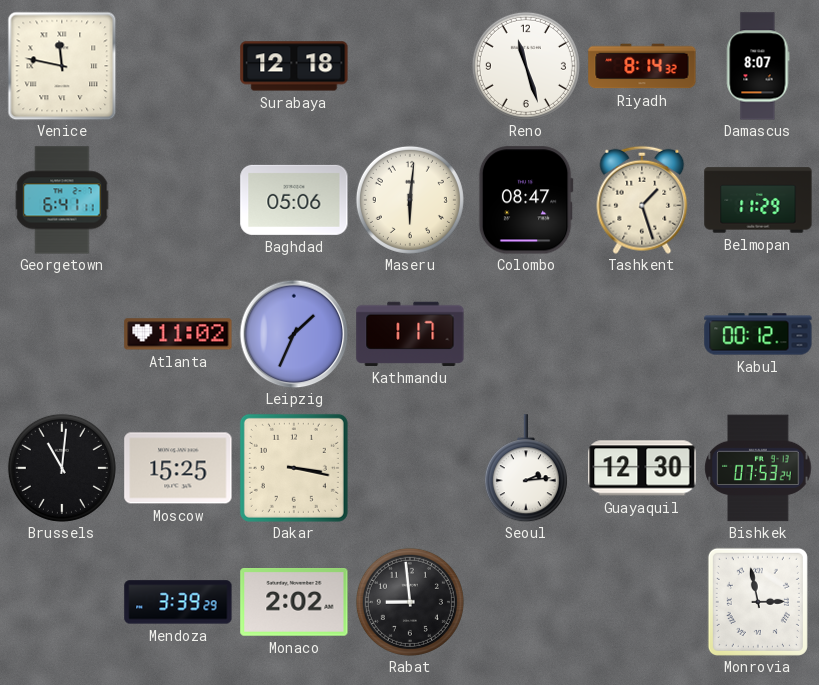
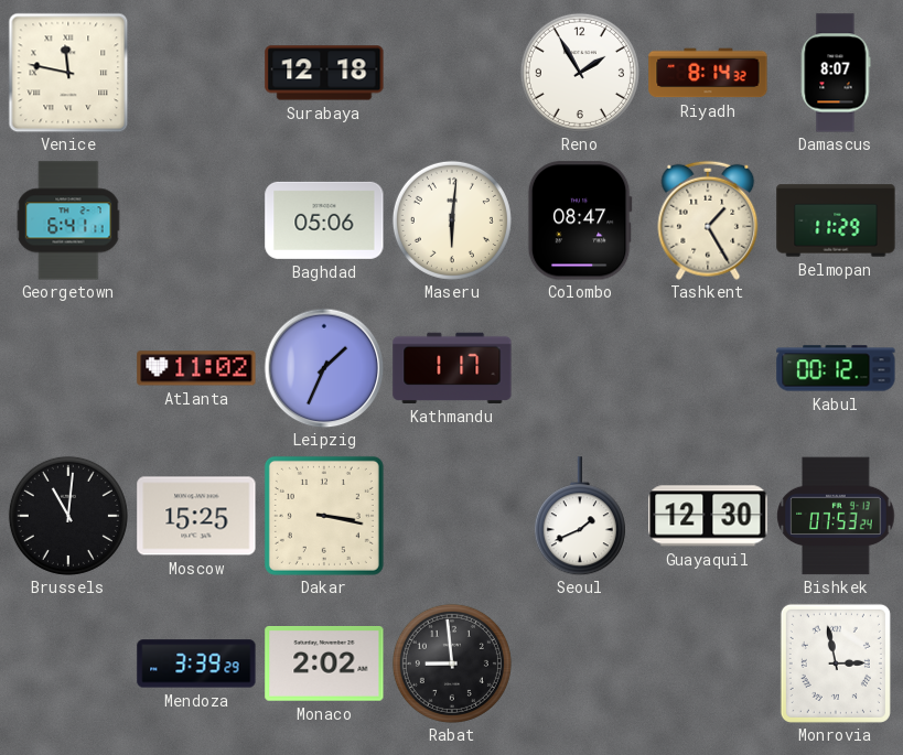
Reno: 11:27 -> 1:55 (580, 73)
Tashkent: 1:27 -> 1:25 (708, 220)
Seoul: 2:14 -> 1:41 (580, 516)
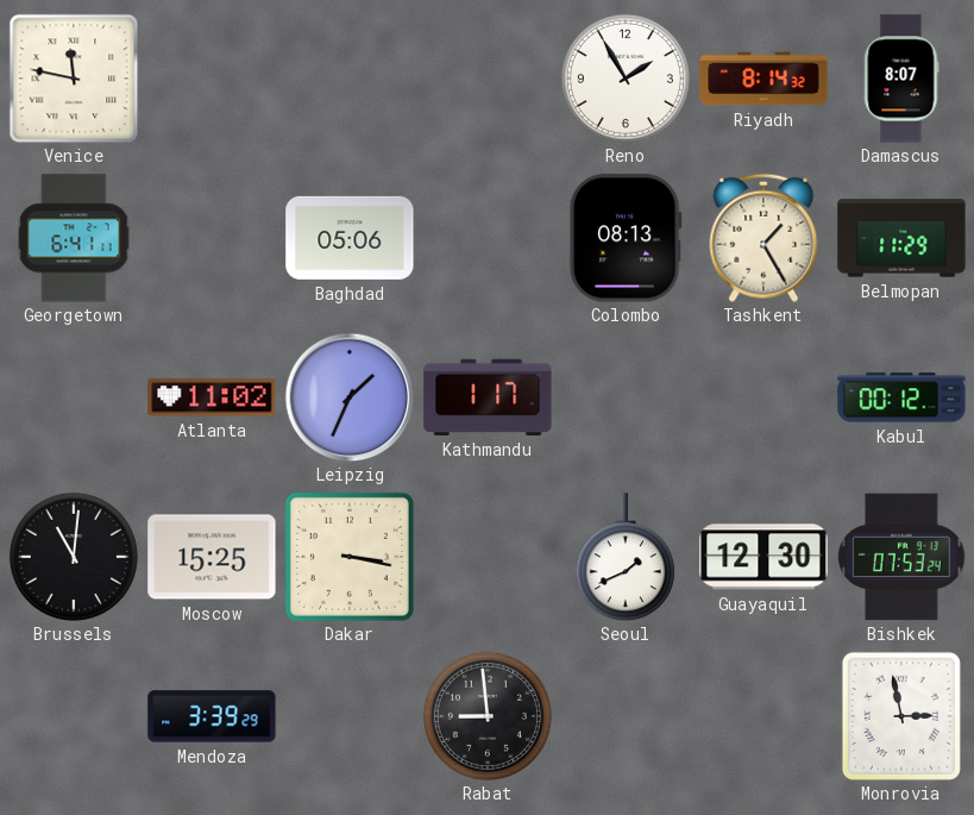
Surabaya: 12:18 -> none (324, 73)
Maseru: 6:01 -> none (452, 220)
Colombo: 08:47 -> 08:13 (626, 238)
Monaco: 2:02 -> none (324, 665)
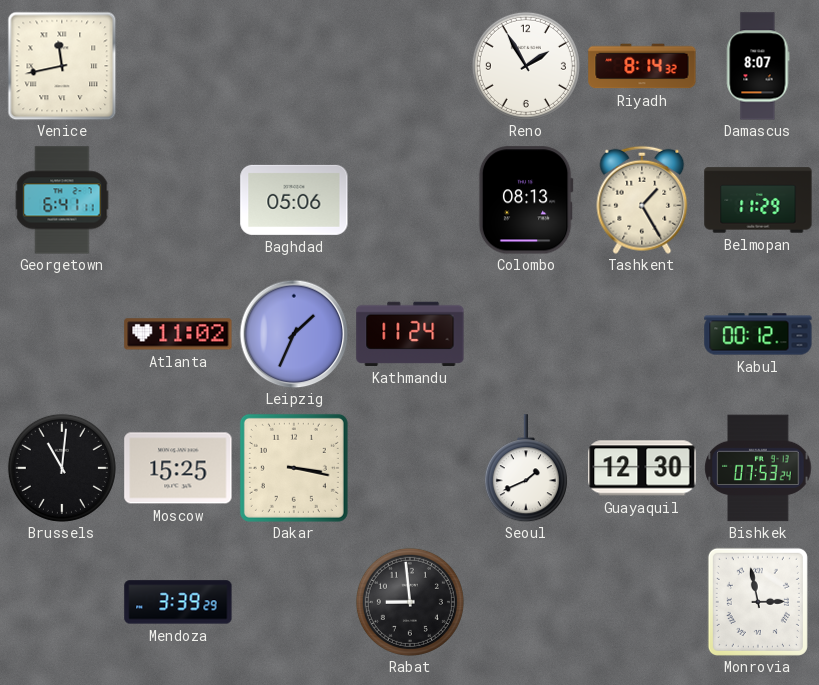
Venice: 11:47 -> 11:43 (62, 66)
Kathmandu: 1:17 -> 11:24 (410, 334)
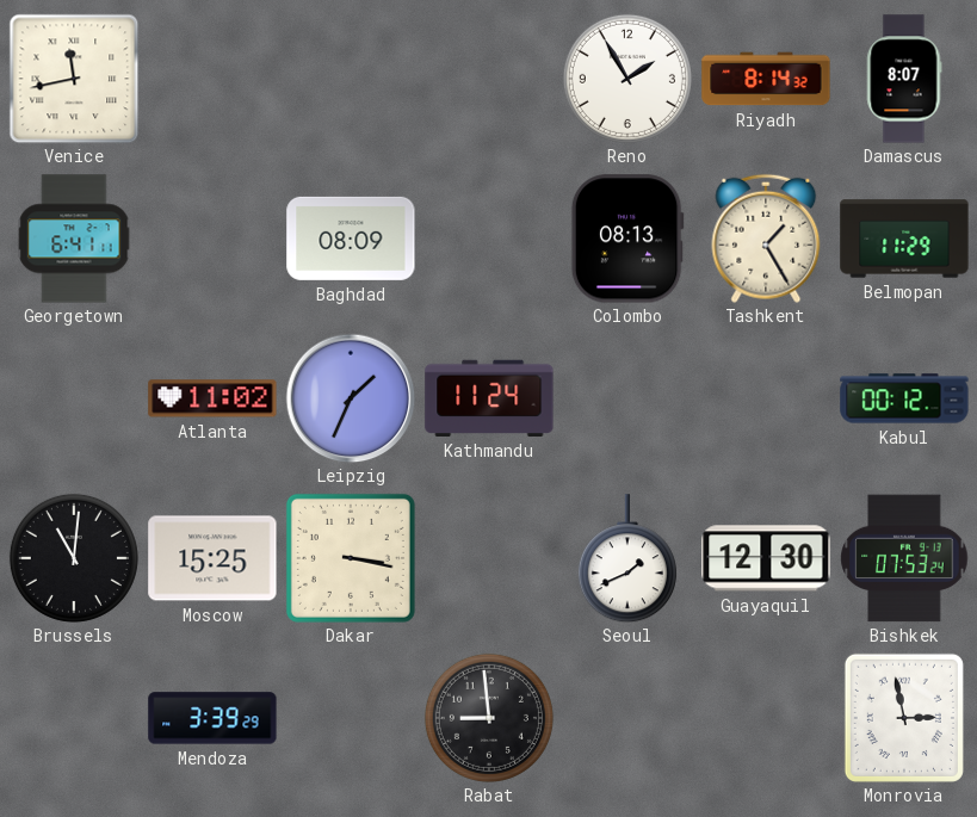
Baghdad: 05:06 -> 08:09 (351, 239)
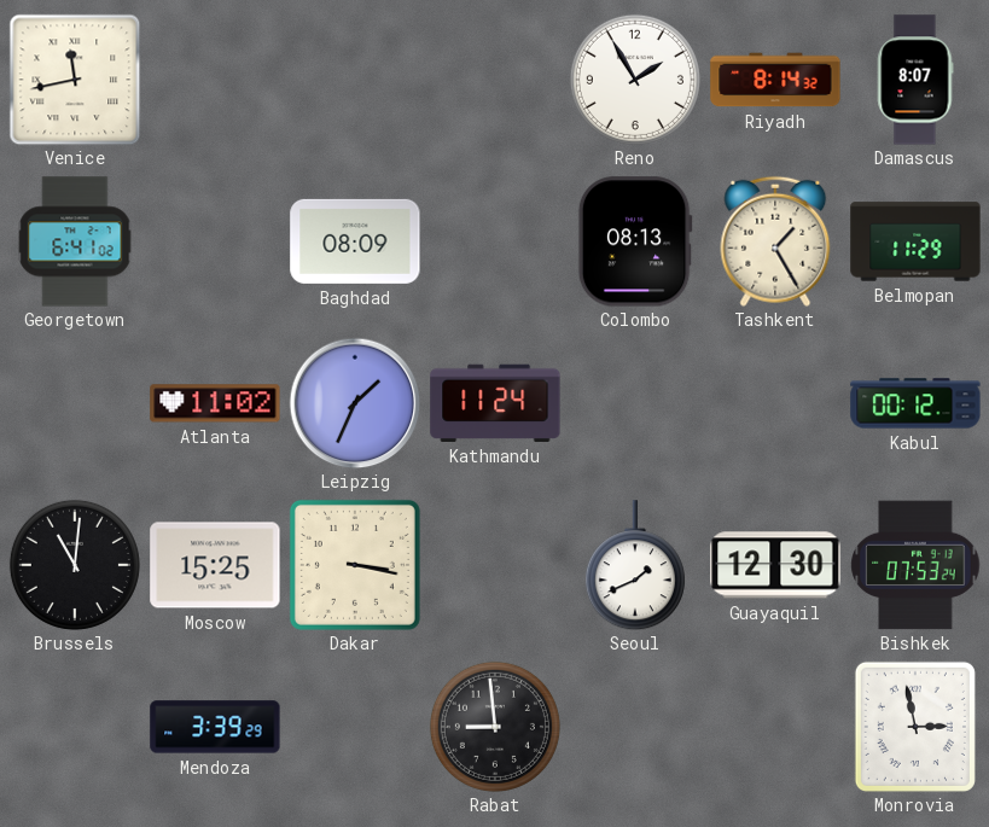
Georgetown: 6:41:11 -> 6:41:02 (75, 241)
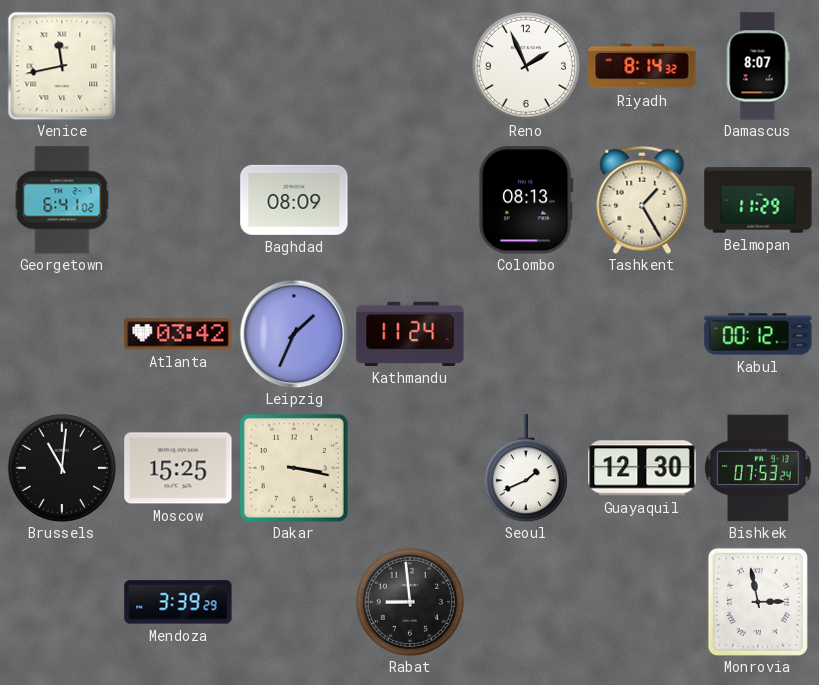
Reno: 1:55 -> 1:56 (526, 66)
Atlanta: 11:02 -> 03:42 (178, 334)
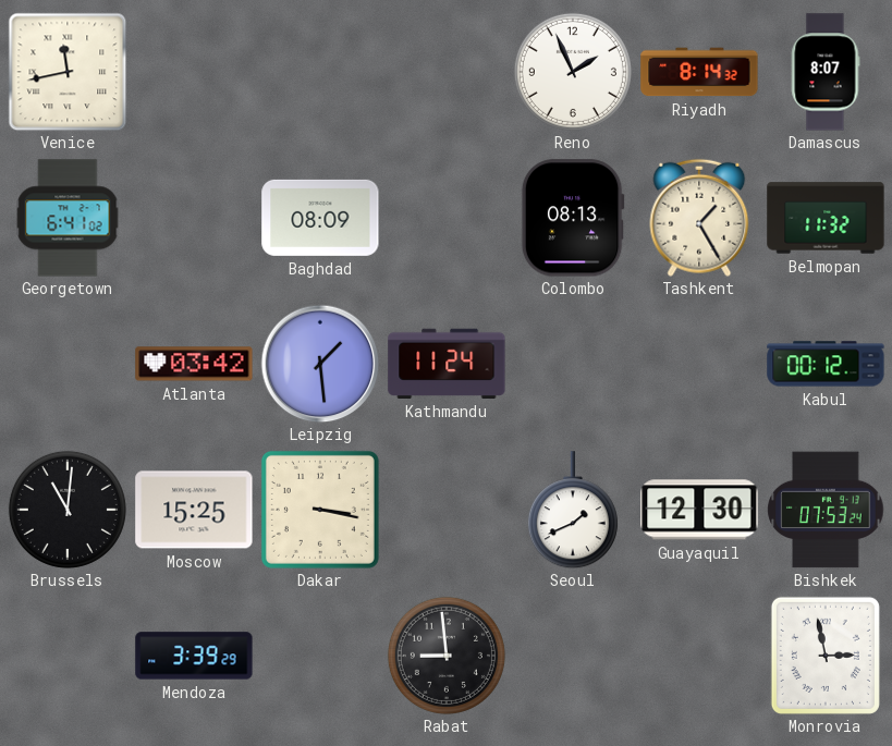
Belmopan: 11:29 -> 11:32 (826, 218)
Leipzig: 1:34 -> 1:29 (320, 364)
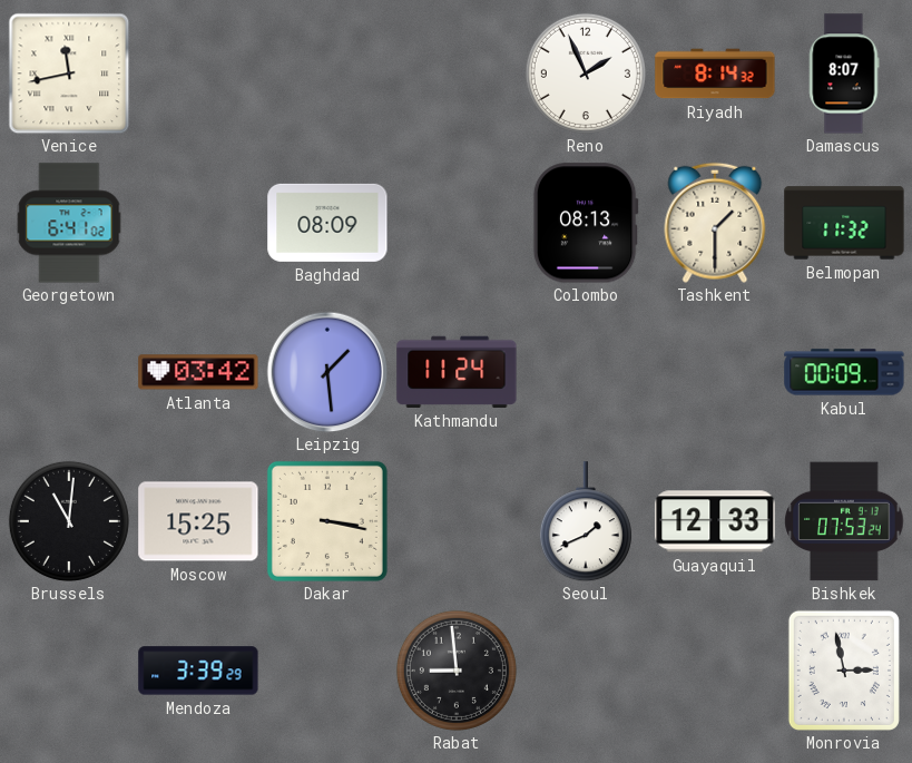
Tashkent: 1:25 -> 1:30 (715, 223)
Kabul: 00:12 -> 00:09 (844, 372)
Guayaquil: 12:30 -> 12:33 (715, 521)
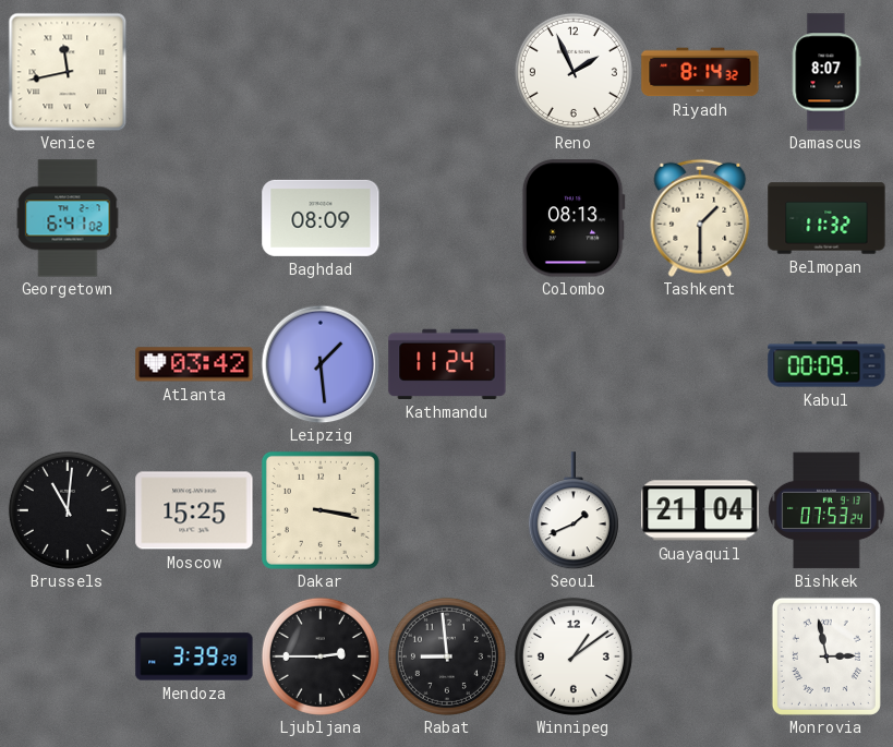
Guayaquil: 12:33 -> 21:04 (700, 510)
Ljubljana: none -> 2:45 (321, 656)
Winnipeg: none -> 1:09 (574, 656)
